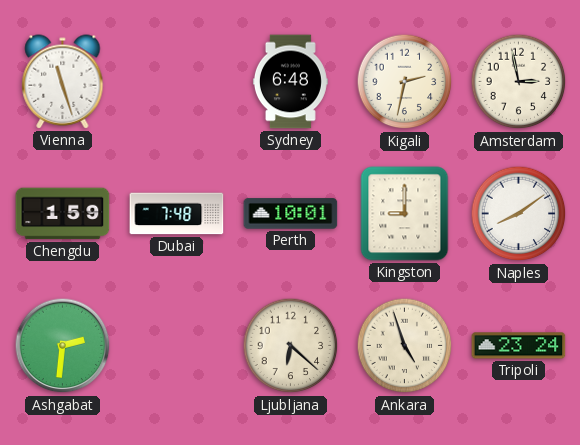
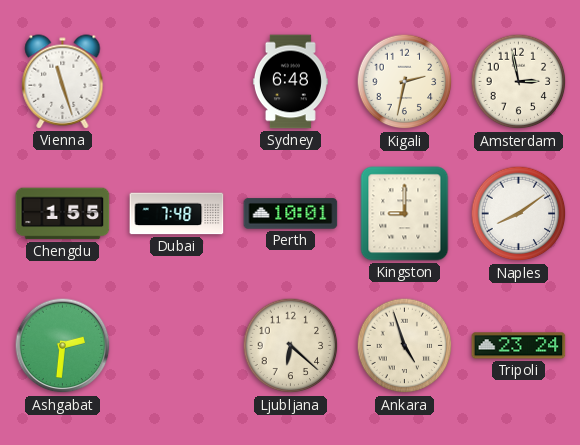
Chengdu: 1:59 -> 1:55 (63, 214)
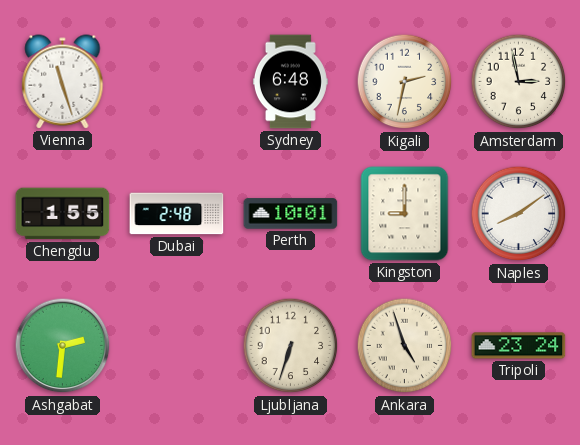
Dubai: 7:48 -> 2:48 (177, 214)
Ljubljana: 6:22 -> 6:33 (291, 346)
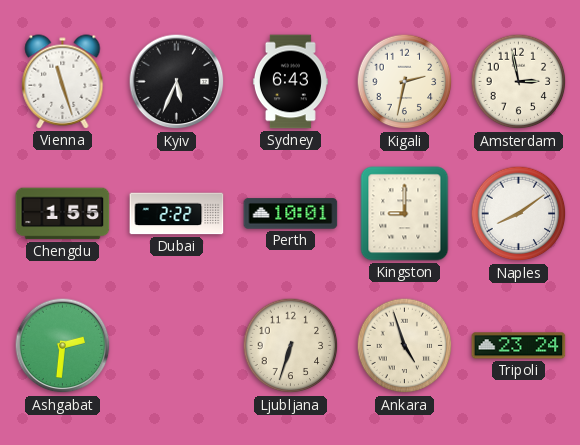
Kyiv: none -> 5:34 (177, 82)
Sydney: 6:48 -> 6:43 (290, 82)
Dubai: 2:48 -> 2:22 (177, 214)
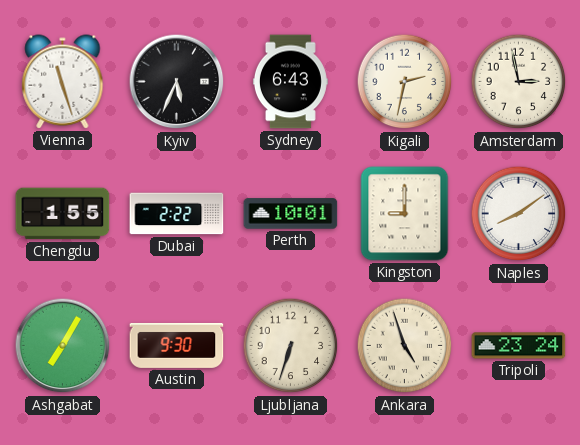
Ashgabat: 2:31 -> 7:05 (63, 346)
Austin: none -> 9:30 (177, 346)
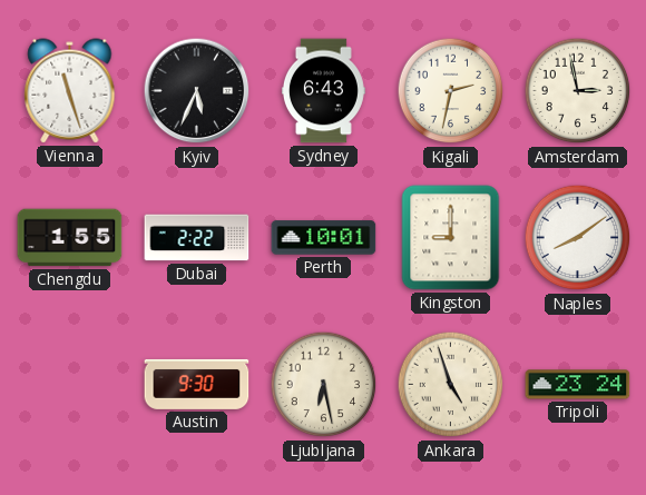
Ashgabat: 7:05 -> none (63, 346)
Ljubljana: 6:33 -> 6:28 (324, 385)
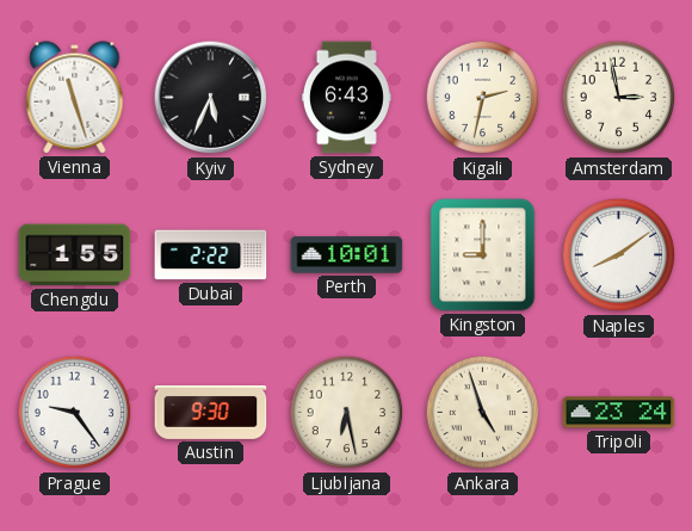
Prague: none -> 9:24 (75, 413)
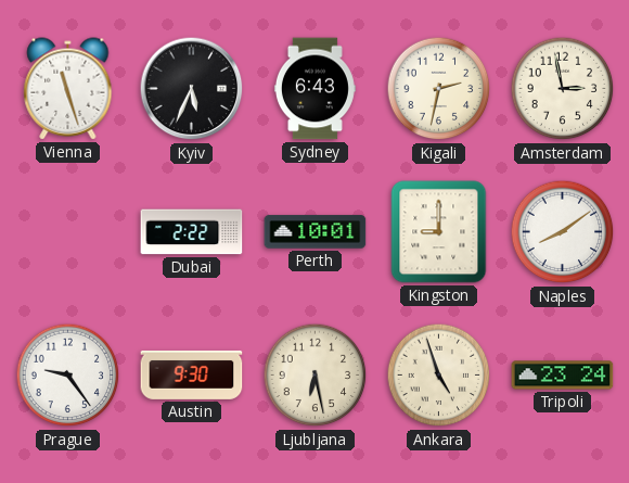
Chengdu: 1:55 -> none (75, 255)
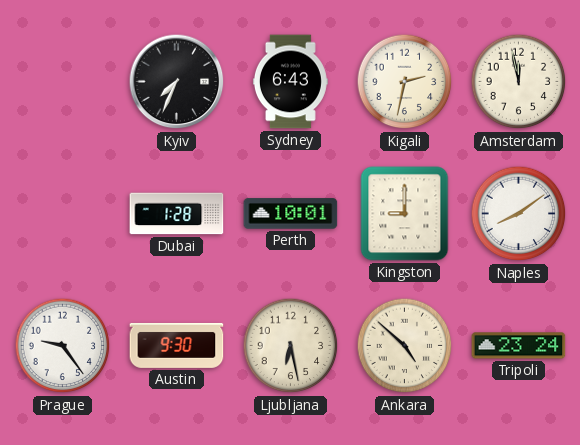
Vienna: 11:27 -> none (68, 89)
Kyiv: 5:34 -> 7:34 (177, 82)
Amsterdam: 2:58 -> 11:58 (519, 82)
Dubai: 2:22 -> 1:28 (177, 214)
Ankara: 4:57 -> 4:52 (405, 346)
